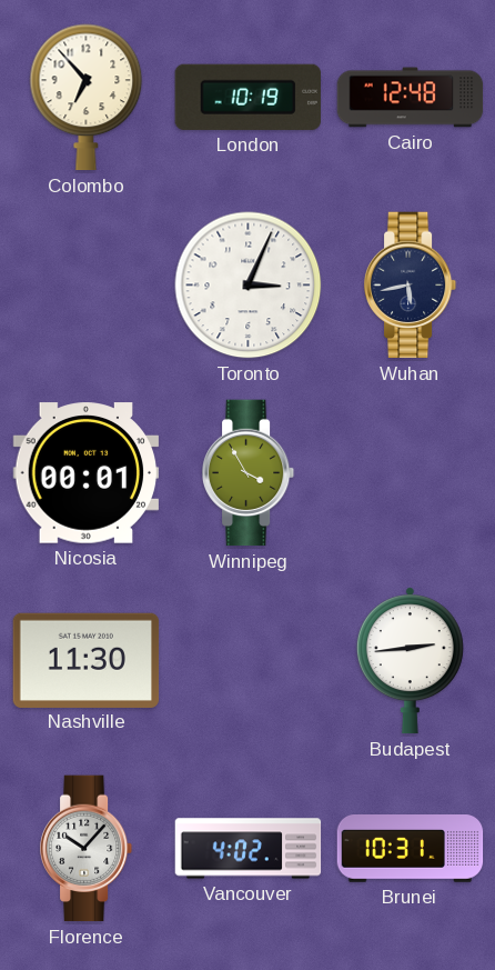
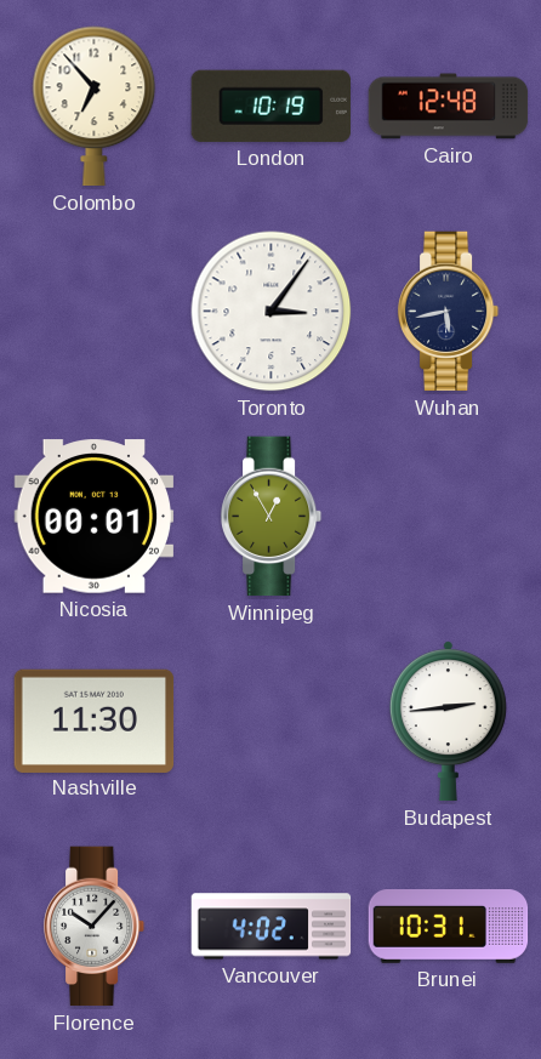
Toronto: 3:04 -> 3:06 (272, 312)
Winnipeg: 3:55 -> 12:55 (272, 517)
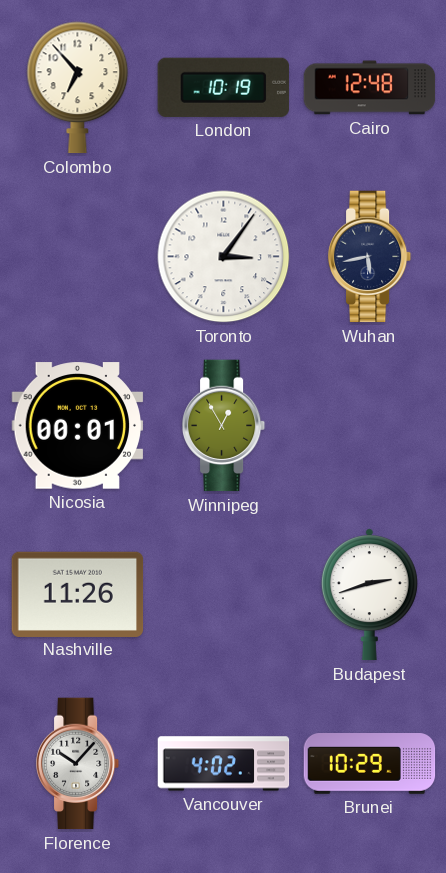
Nashville: 11:30 -> 11:26 (78, 594)
Budapest: 2:44 -> 2:42 (369, 595)
Brunei: 10:31 -> 10:29 (370, 764)
